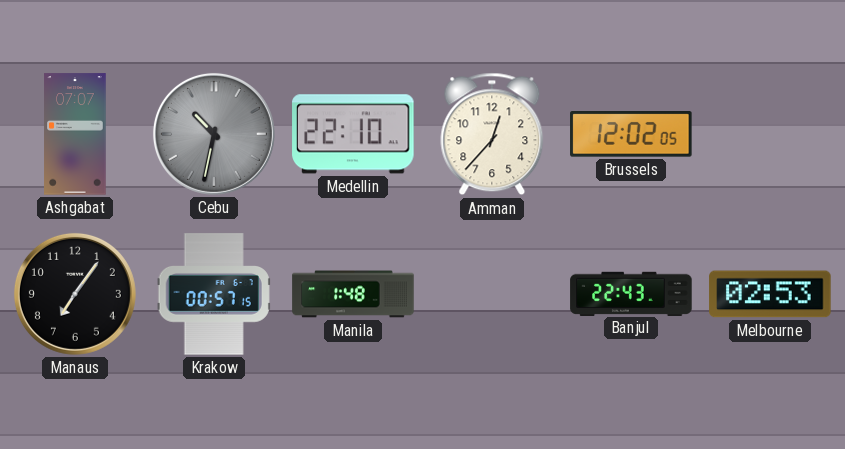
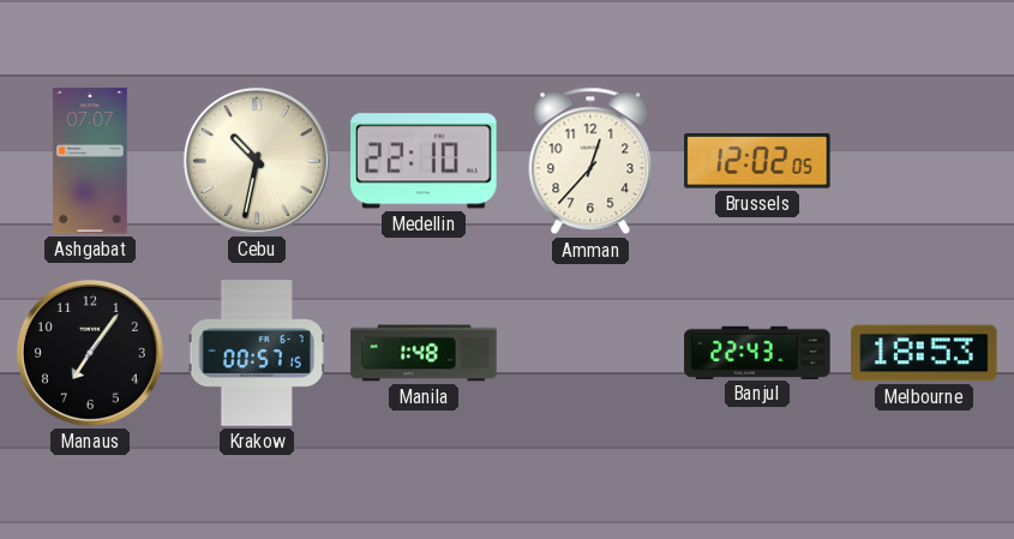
Cebu dial: grey -> cream (257, 161)
Melbourne: 02:53 -> 18:53 (924, 353)
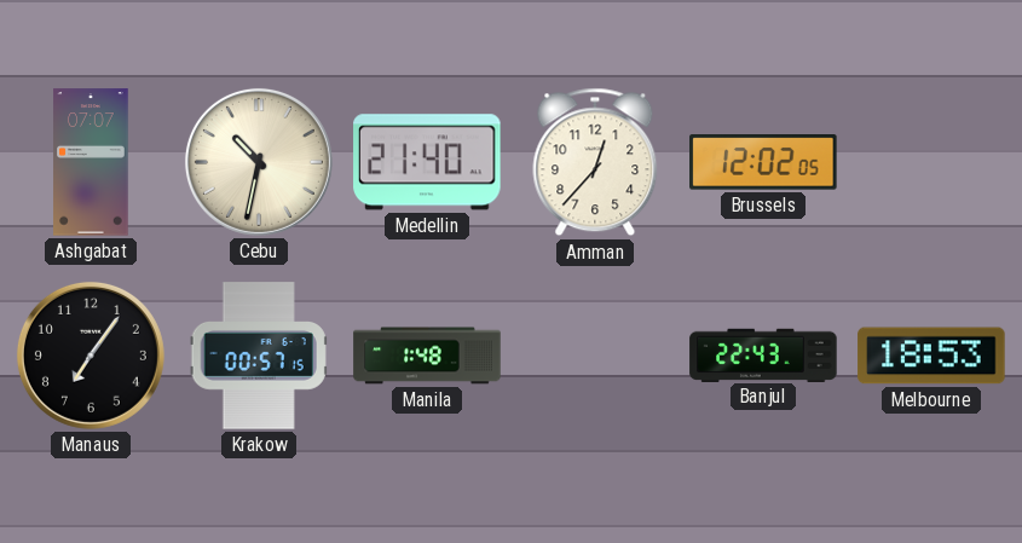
Medellin: 22:10 -> 21:40 (427, 162)
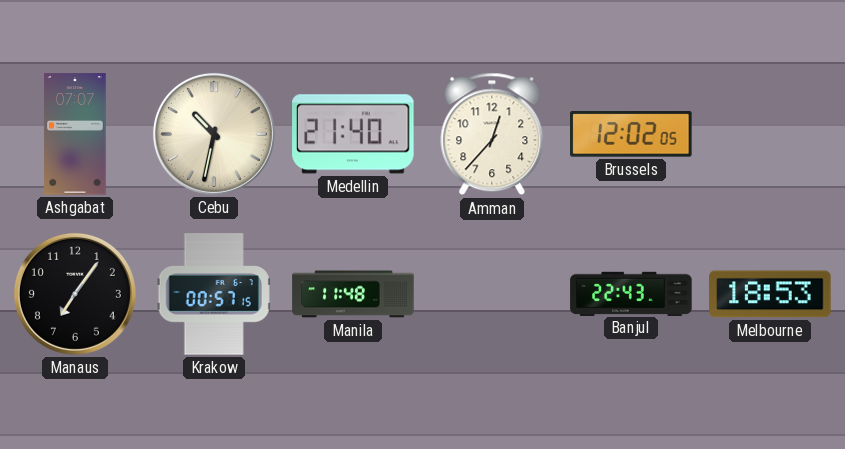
Manila: 1:48 -> 11:48 (353, 294)
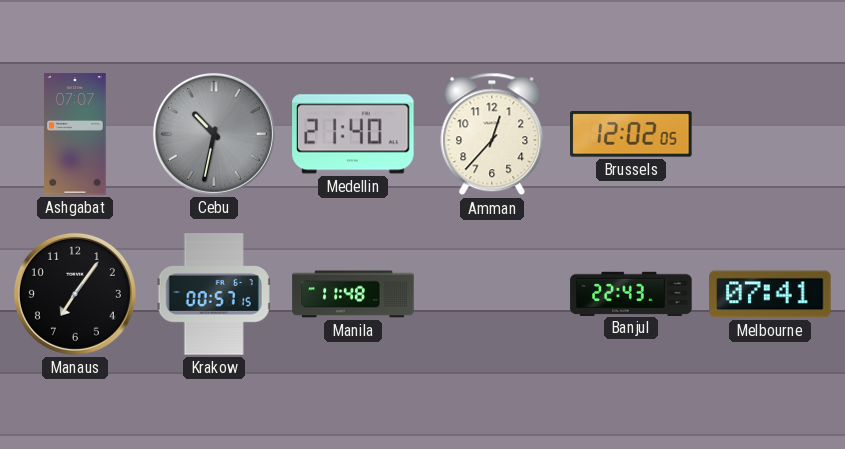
Cebu dial: cream -> grey (214, 134)
Melbourne: 18:53 -> 07:41 (770, 294)
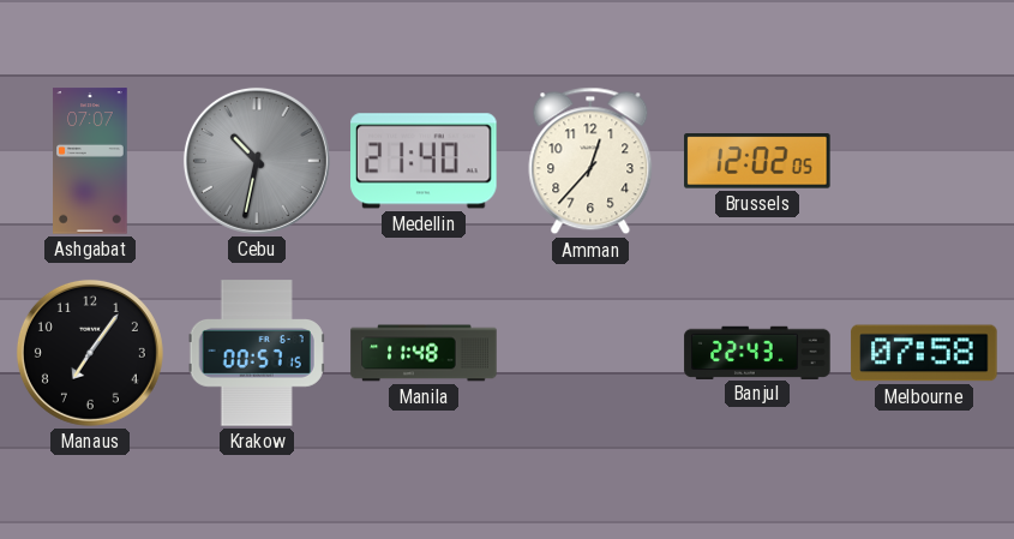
Melbourne: 07:41 -> 07:58 (924, 353)
